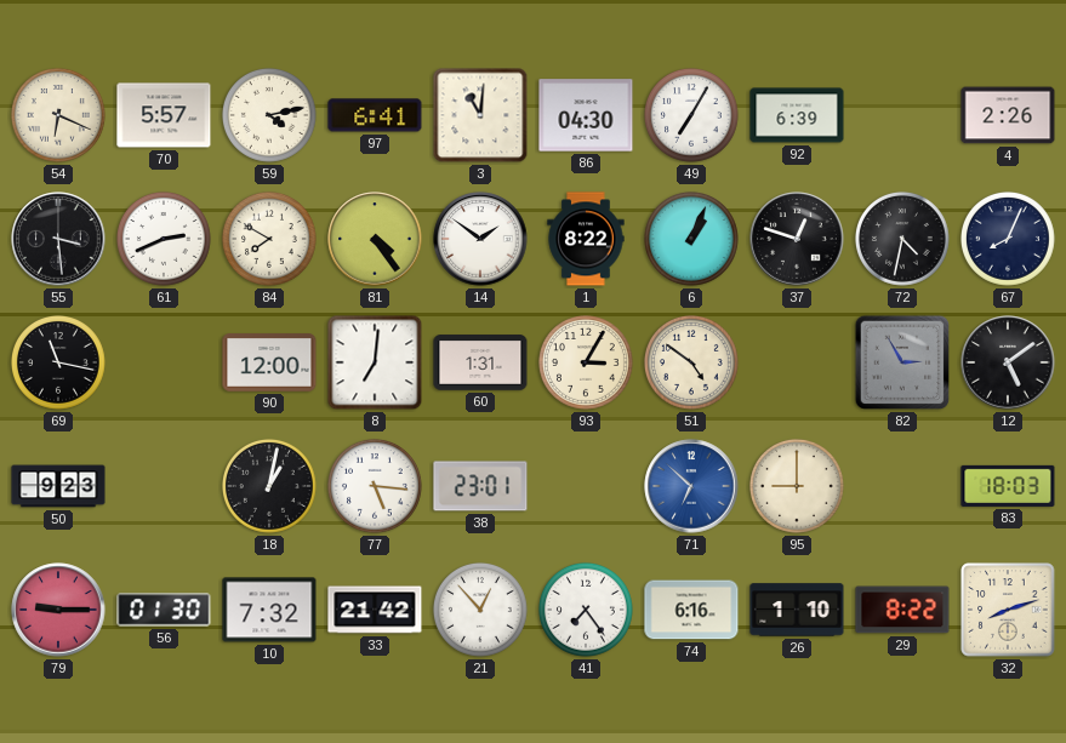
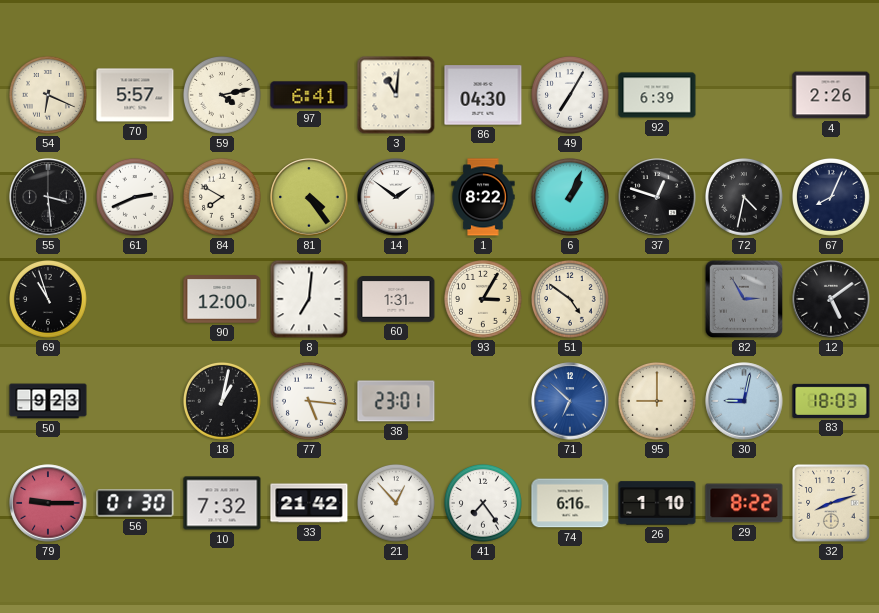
69: 11:17 -> 10:57 (49, 300)
30: none -> 9:02 (744, 401)
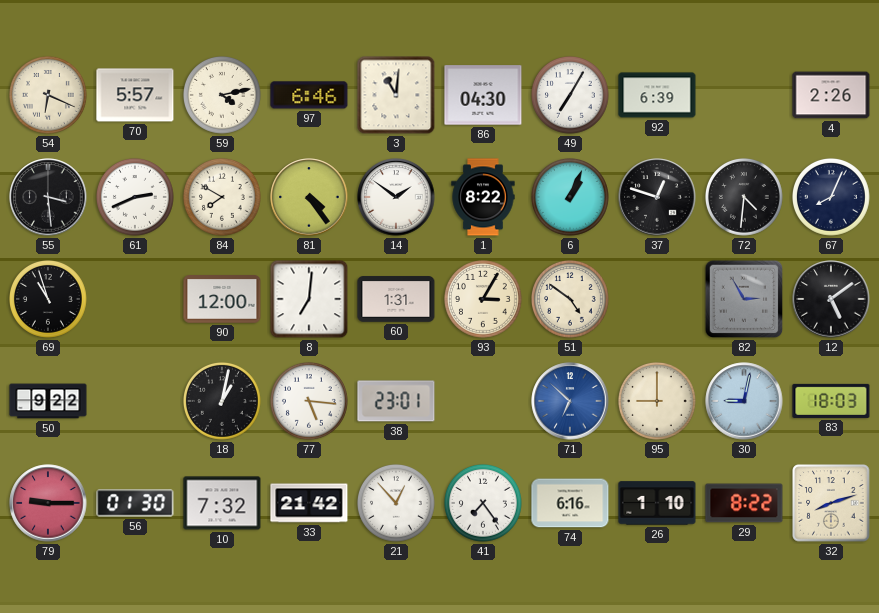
97: 6:41 -> 6:46 (309, 95)
72: 4:32 -> 4:31 (745, 198)
50: 9:23 -> 9:22 (48, 401)
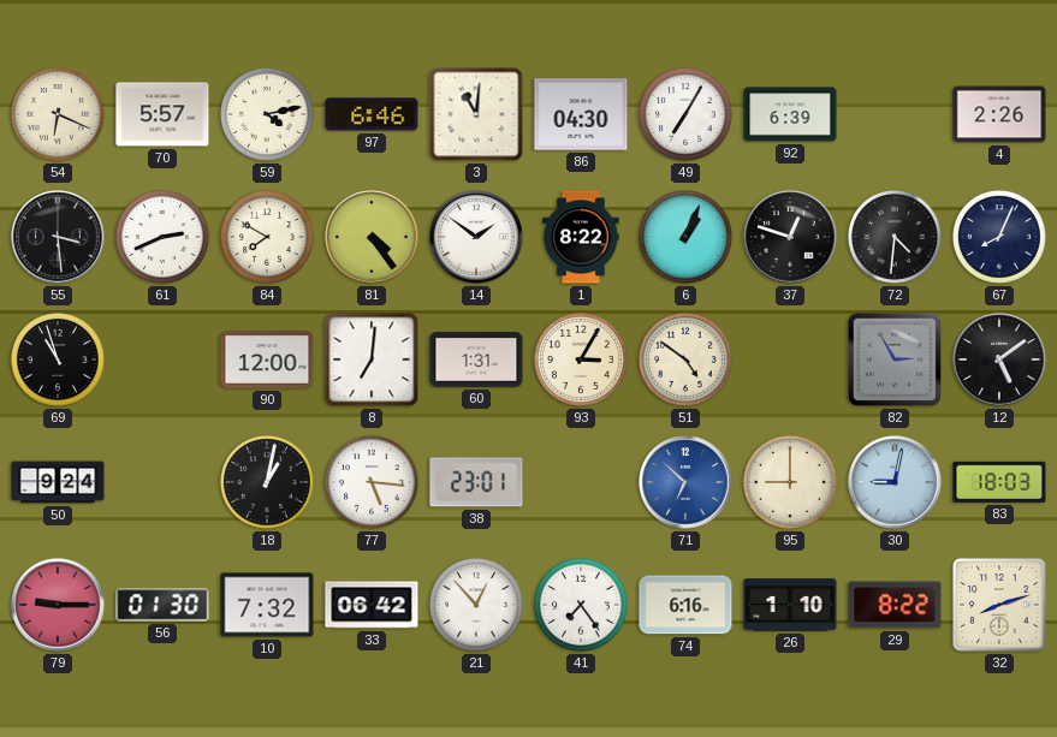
50: 9:22 -> 9:24 (58, 482)
33: 21:42 -> 06:42 (372, 605)
